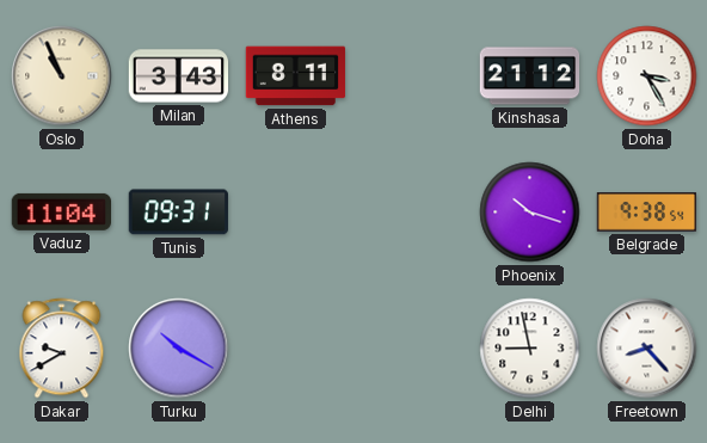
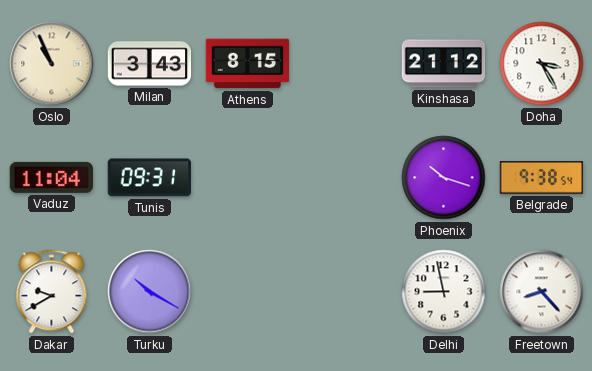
Athens: 8:11 -> 8:15 (248, 64)
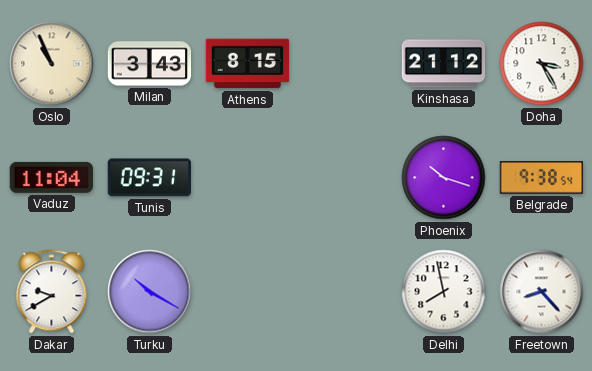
Delhi: 8:58 -> 7:58 (444, 292)
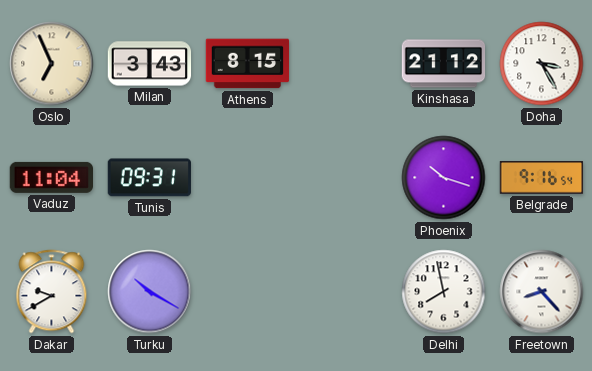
Oslo: 10:56 -> 6:56 (52, 64)
Belgrade: 9:38 -> 9:16 (542, 178)
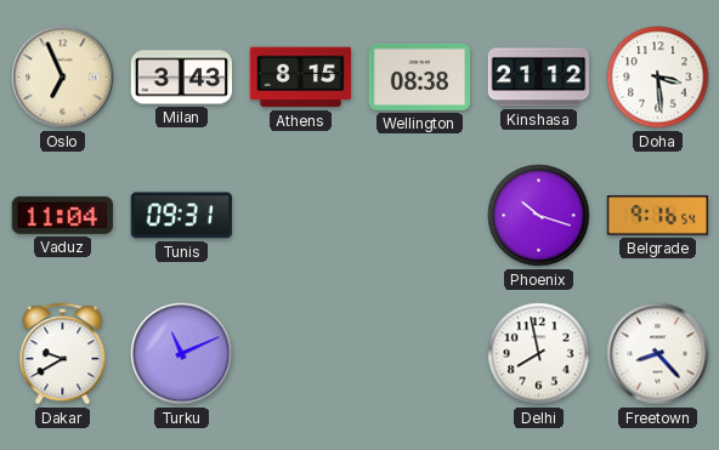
Wellington: none -> 08:38 (420, 76)
Doha: 3:25 -> 3:29 (658, 78)
Turku: 10:20 -> 11:11 (182, 354)
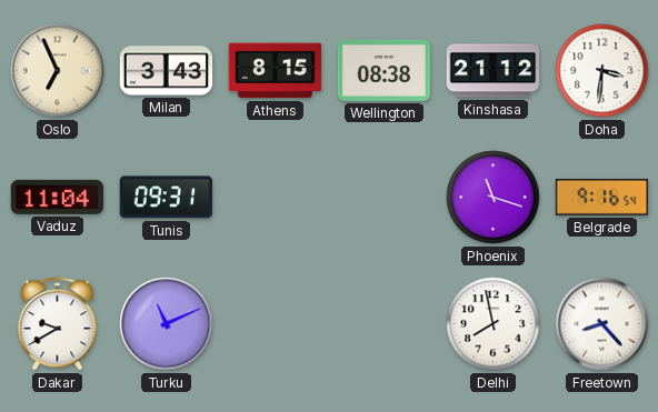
Doha: 3:29 -> 3:31 (602, 71)
Phoenix: 10:18 -> 11:18 (493, 198)
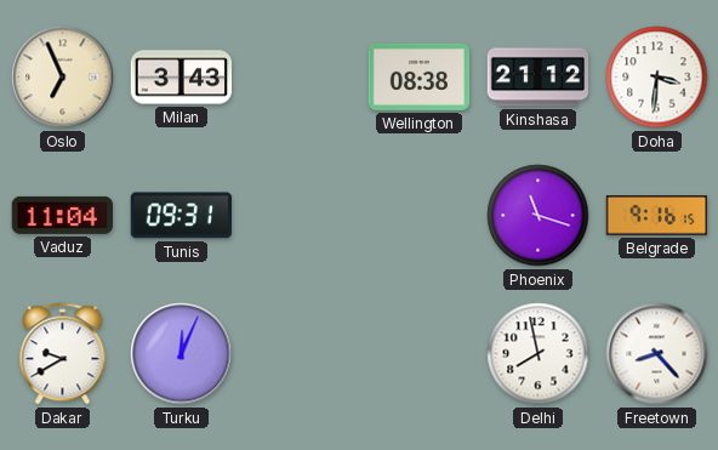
Athens: 8:15 -> none (276, 71)
Belgrade: 9:16:54 -> 9:16:15 (657, 216)
Turku: 11:11 -> 12:04 (182, 354)
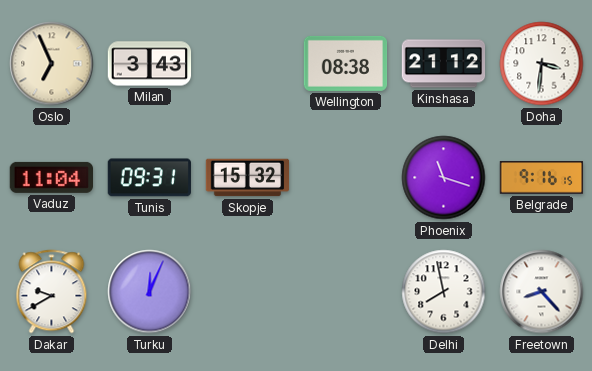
Skopje: none -> 15:32 (248, 178)
